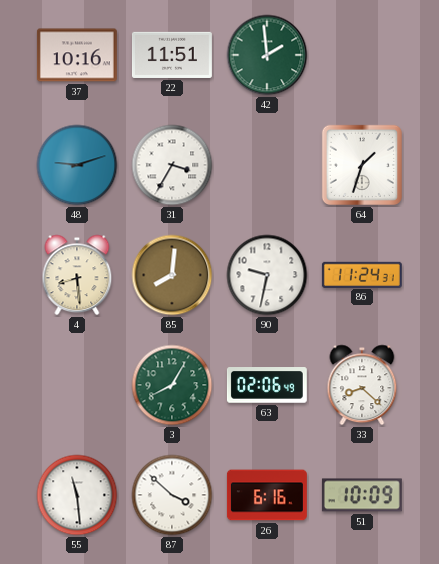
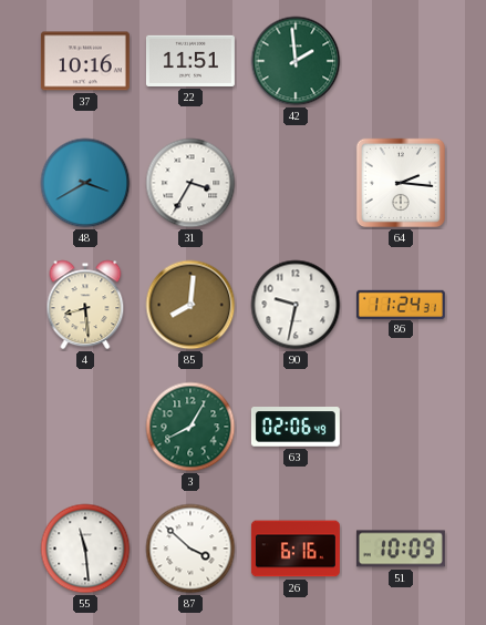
48: 9:12 -> 3:40 (85, 183)
64: 1:33 -> 2:16 (401, 183)
33: 8:22 -> none (362, 385)
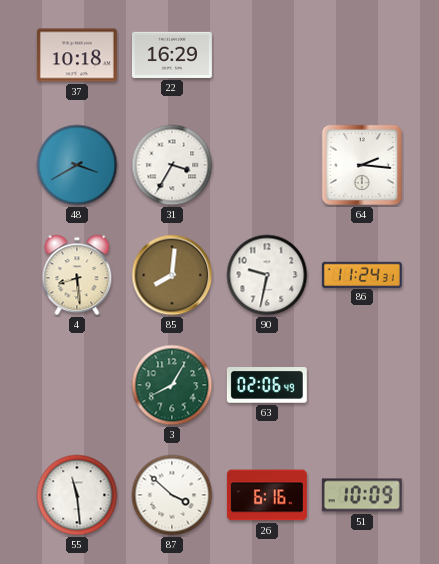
37: 10:16 -> 10:18 (77, 55)
22: 11:51 -> 16:29 (172, 55)
42: 1:59 -> none (296, 61)
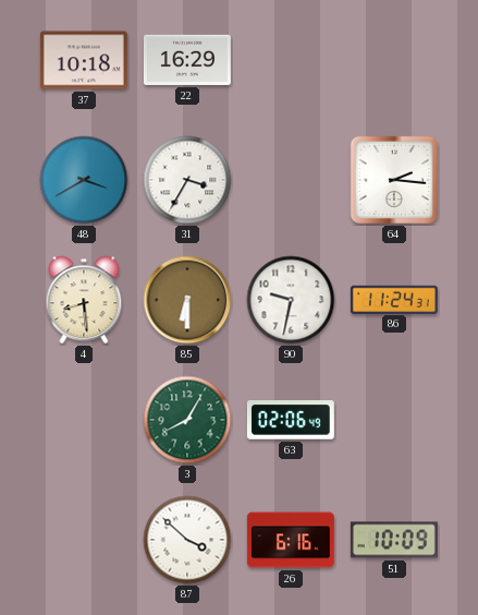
85: 8:01 -> 6:30 (187, 300)
55: 11:29 -> none (77, 495)
